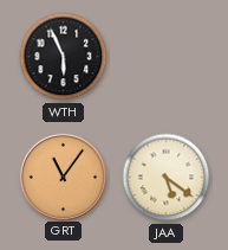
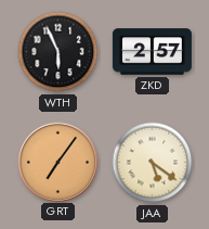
ZKD: none -> 2:57 (152, 52)
GRT: 11:06 -> 7:06 (57, 162)
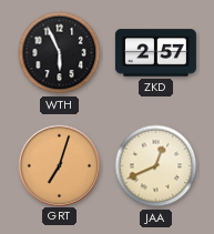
GRT: 7:06 -> 7:03 (59, 165)
JAA: 5:21 -> 12:41 (156, 166)
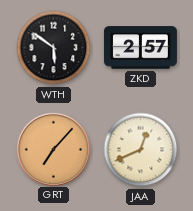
WTH: 5:56 -> 5:51 (54, 48)
GRT: 7:03 -> 7:07 (53, 149)
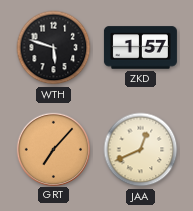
WTH: 5:51 -> 5:48 (54, 48)
ZKD: 2:57 -> 1:57 (140, 48)
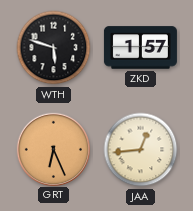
GRT: 7:07 -> 6:26 (53, 149)
JAA: 12:41 -> 12:44 (141, 150)
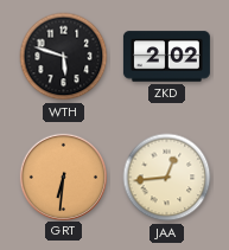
ZKD: 1:57 -> 2:02 (166, 57)
GRT: 6:26 -> 6:31 (63, 177)
